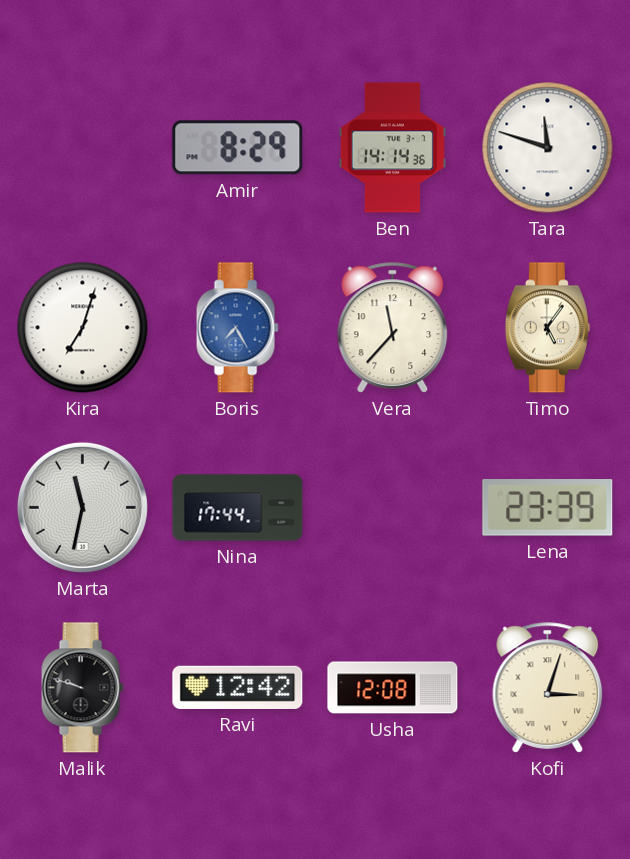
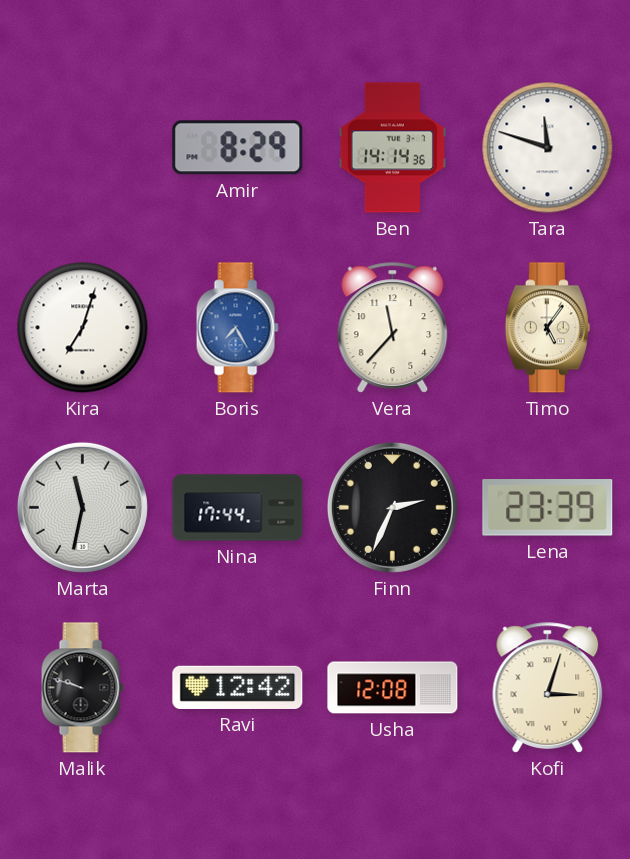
Finn: none -> 2:34 (392, 507)
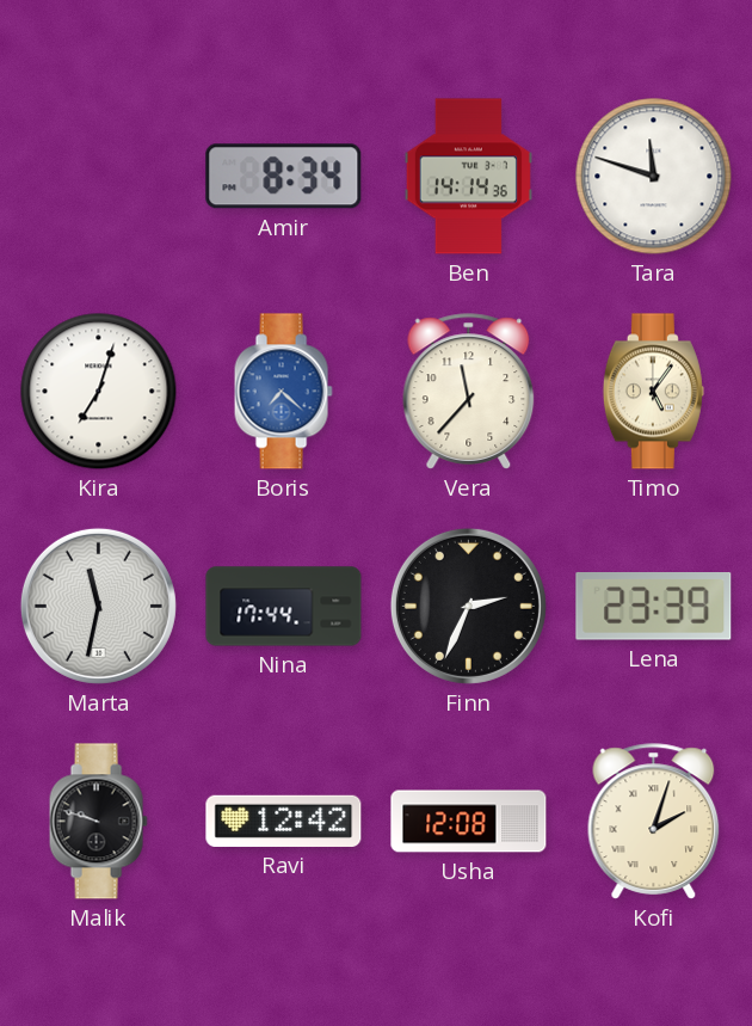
Amir: 8:29 -> 8:34 (284, 177)
Boris: 7:25 -> 7:22 (283, 392)
Kofi: 3:03 -> 2:03 (654, 822)
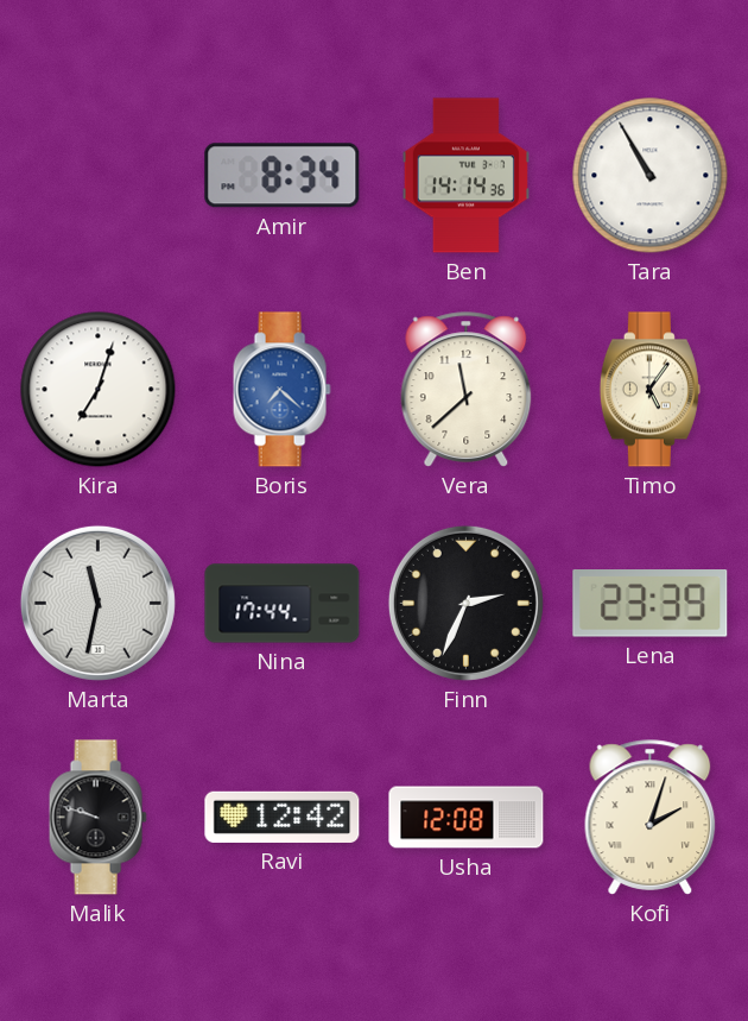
Tara: 11:48 -> 10:55 (651, 176)
Vera: 11:37 -> 11:38 (467, 390)
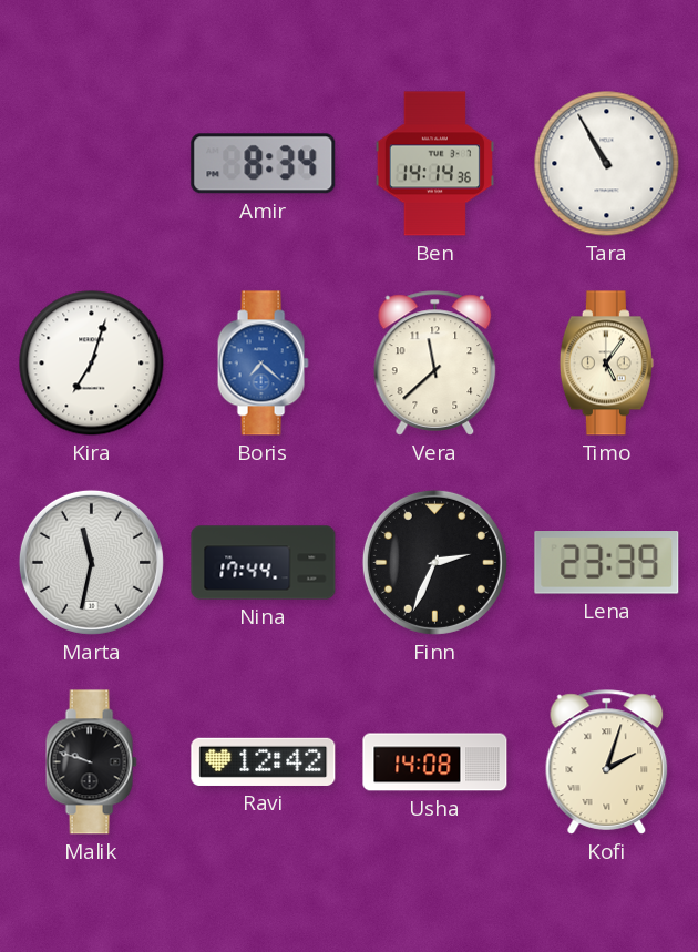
Usha: 12:08 -> 14:08 (435, 762)
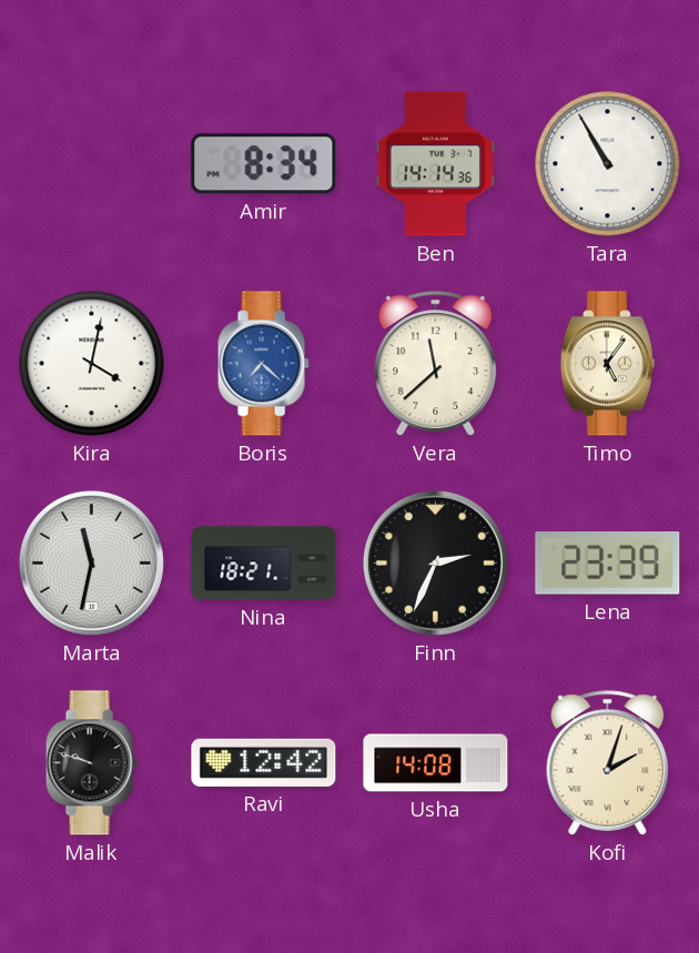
Kira: 7:03 -> 4:02 (92, 364)
Nina: 17:44 -> 18:21 (264, 564)
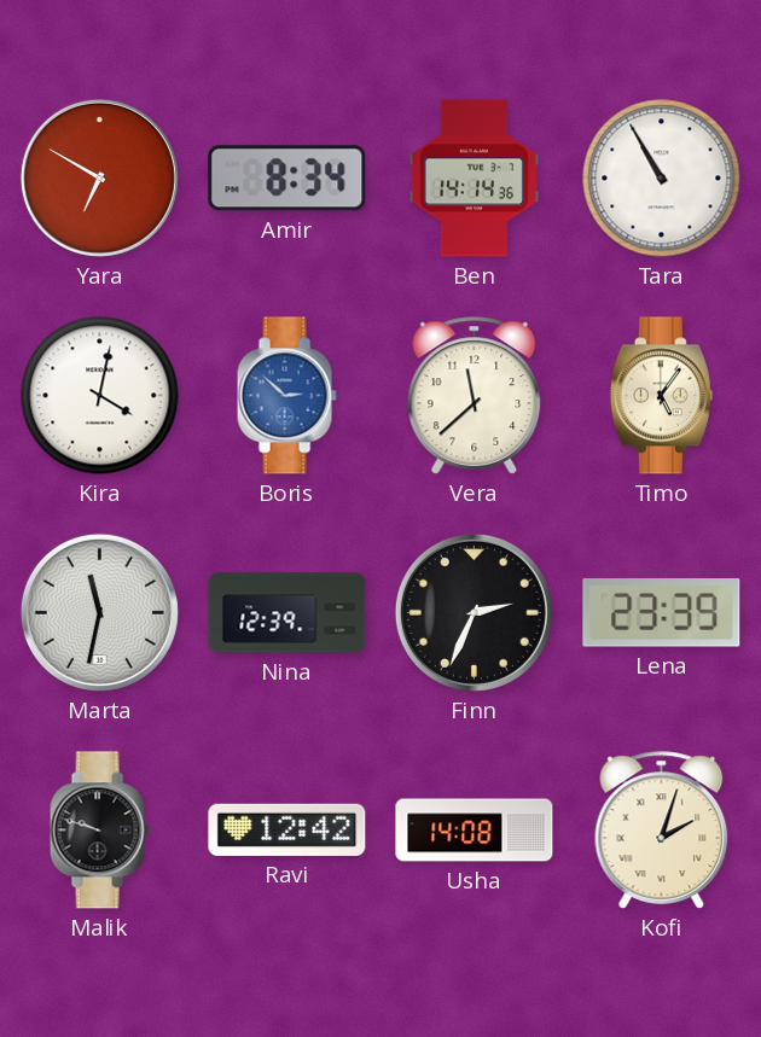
Yara: none -> 6:50 (99, 177)
Boris: 7:22 -> 2:52 (286, 396)
Nina: 18:21 -> 12:39 (287, 613)
